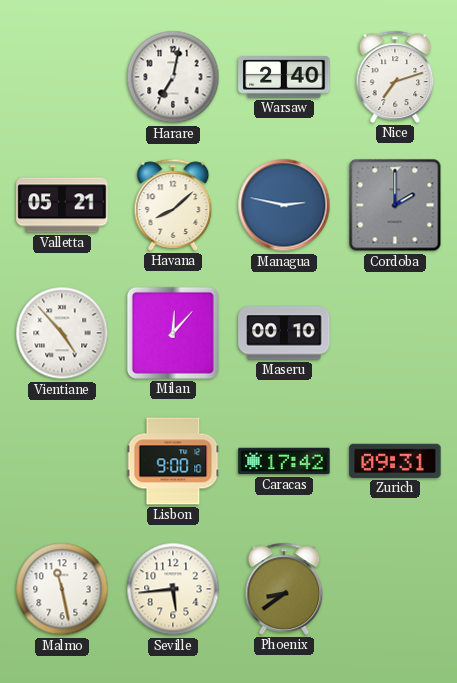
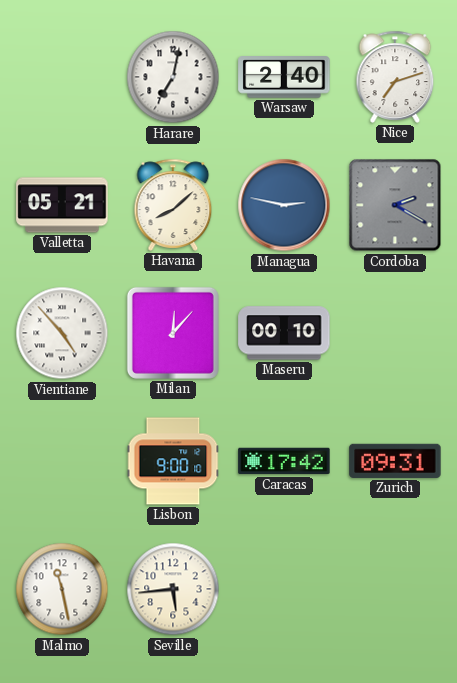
Cordoba: 2:00 -> 2:20 (395, 205)
Phoenix: 8:39 -> none (284, 589)
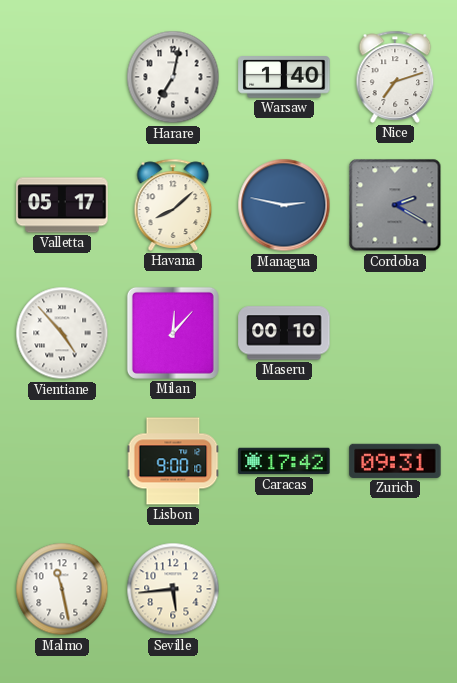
Warsaw: 2:40 -> 1:40 (284, 77)
Valletta: 05:21 -> 05:17 (62, 205)
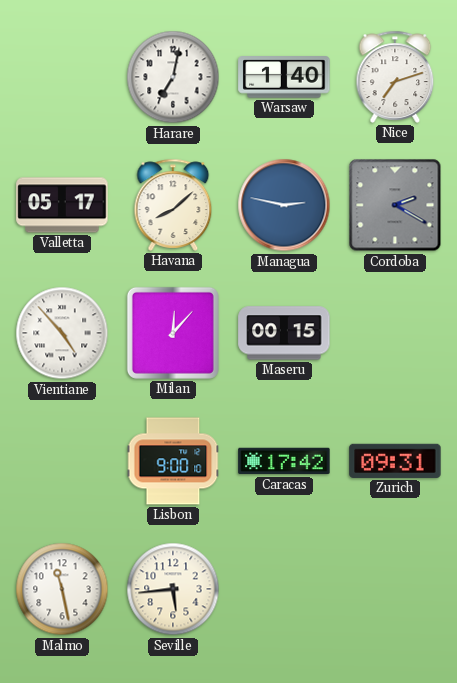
Maseru: 00:10 -> 00:15 (284, 333)
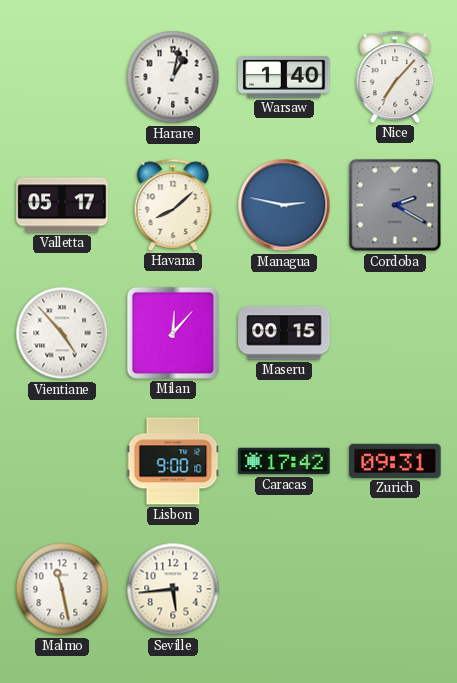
Harare: 7:02 -> 1:02 (173, 77)
Nice: 7:12 -> 7:07 (395, 77)
